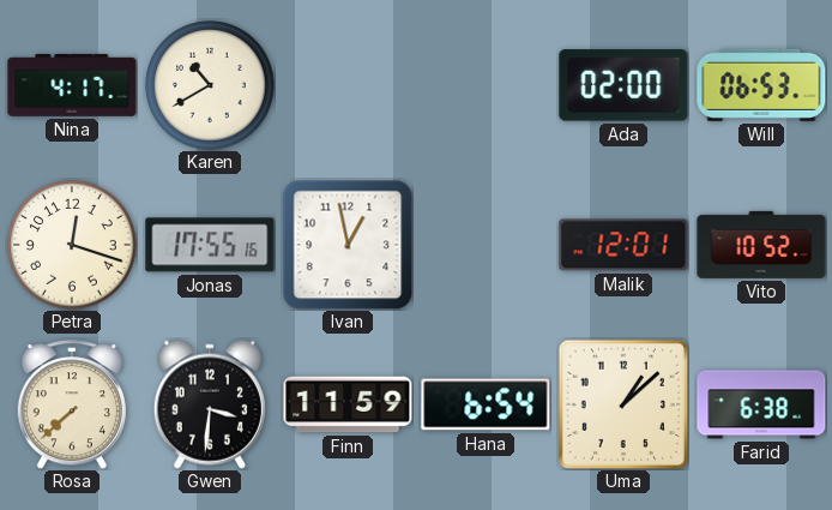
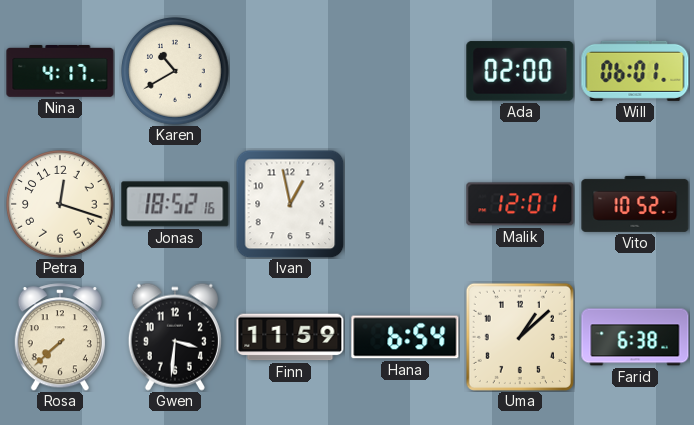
Will: 06:53 -> 06:01 (635, 71)
Jonas: 17:55 -> 18:52 (175, 204)
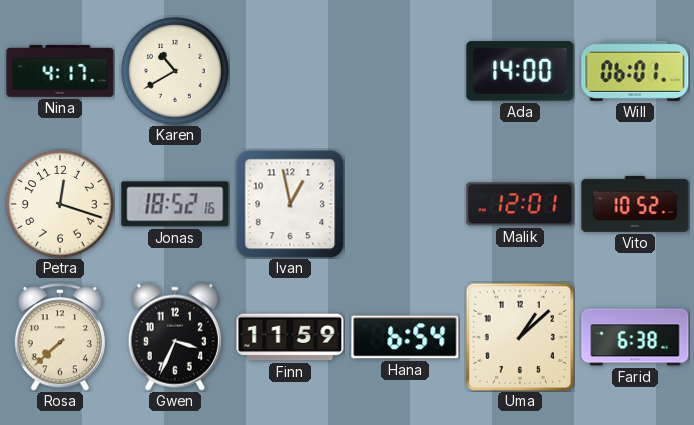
Ada: 02:00 -> 14:00 (520, 71)
Gwen: 3:31 -> 3:34 (175, 337)
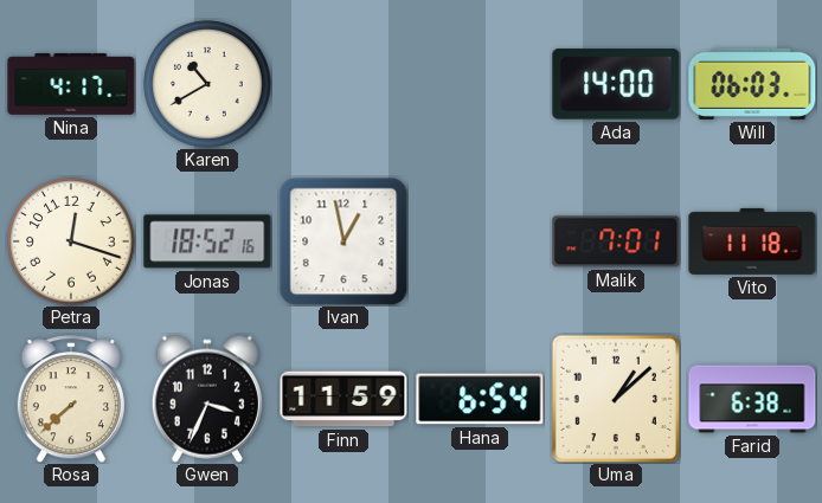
Will: 06:01 -> 06:03 (752, 84)
Malik: 12:01 -> 7:01 (616, 241)
Vito: 10:52 -> 11:18 (752, 241)
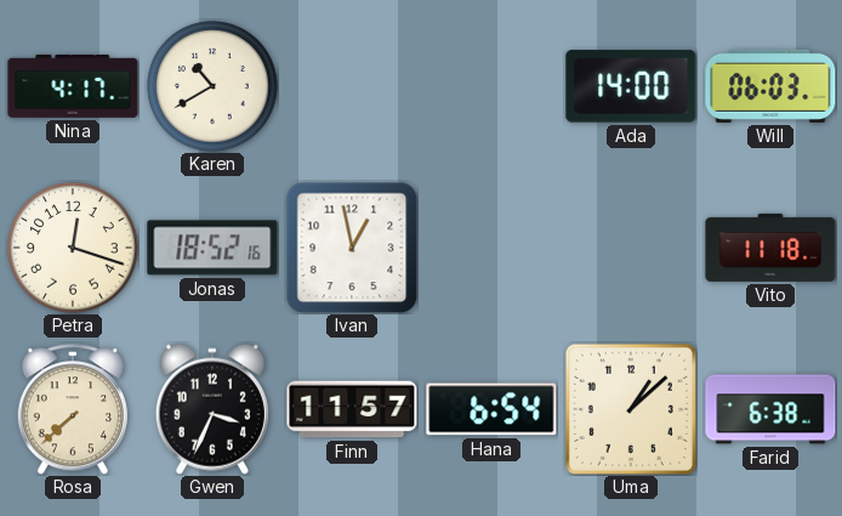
Malik: 7:01 -> none (616, 241)
Finn: 11:59 -> 11:57 (352, 409)
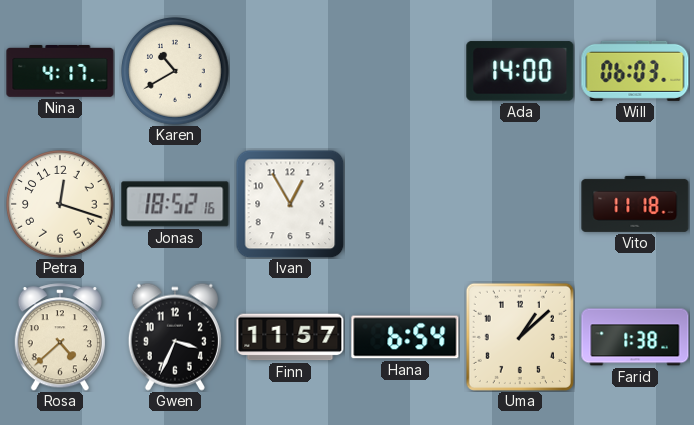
Ivan: 12:58 -> 12:55 (290, 204)
Rosa: 7:38 -> 4:38 (60, 337)
Farid: 6:38 -> 1:38 (635, 337)
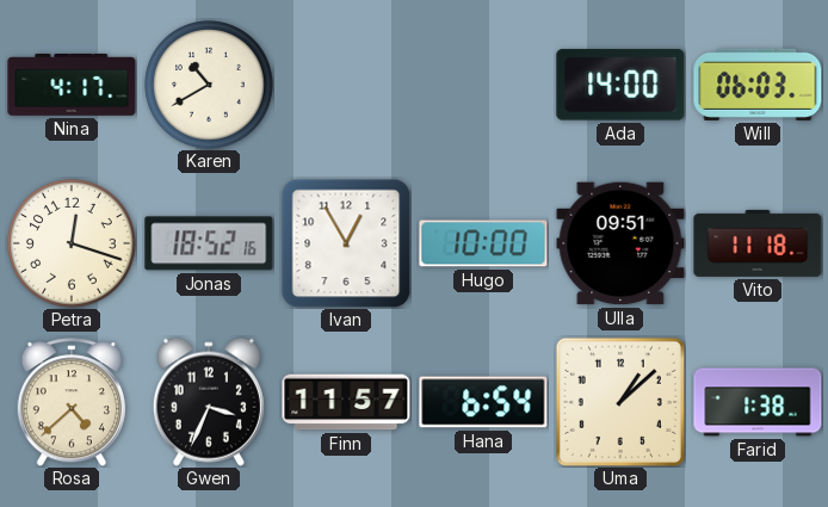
Hugo: none -> 10:00 (483, 243)
Ulla: none -> 09:51 (620, 243)
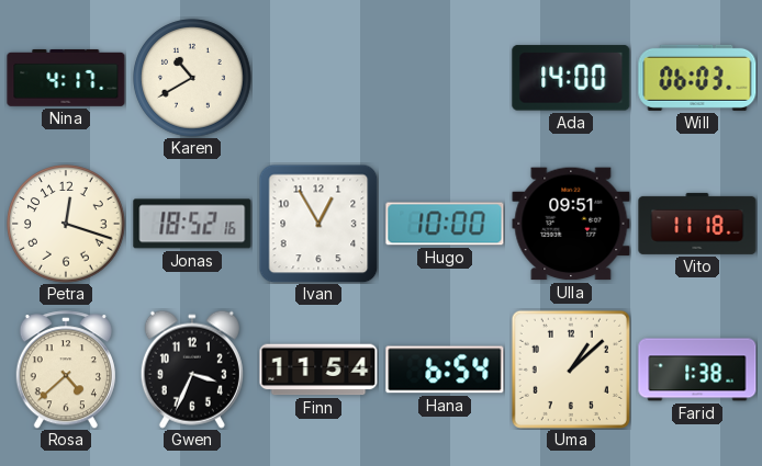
Finn: 11:57 -> 11:54 (318, 370)
